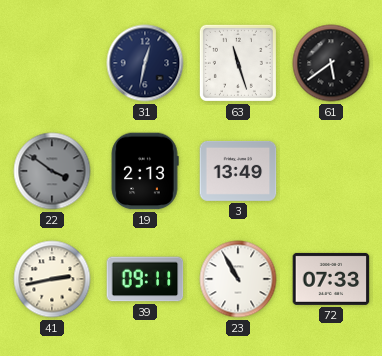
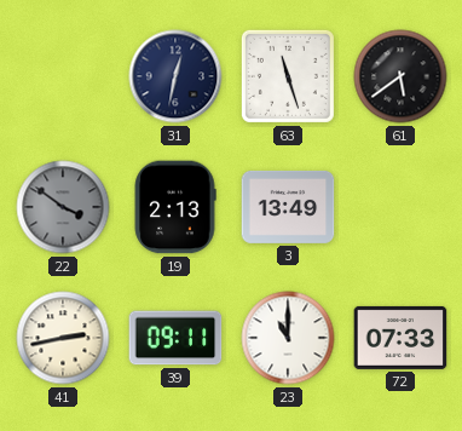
23: 10:55 -> 11:00 (288, 338)
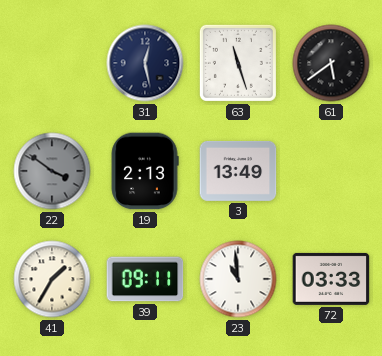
31: 12:32 -> 12:28 (145, 63)
41: 2:43 -> 1:35 (52, 279)
23: 11:00 -> 10:59 (238, 279)
72: 07:33 -> 03:33 (331, 279)
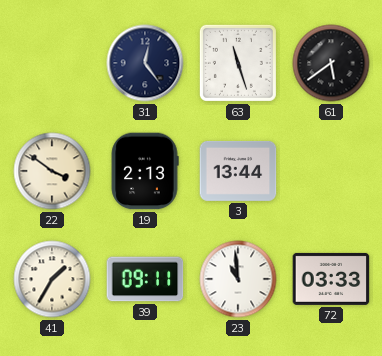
31: 12:28 -> 12:24 (145, 63)
22 dial: grey -> cream (52, 171)
3: 13:49 -> 13:44 (238, 171)
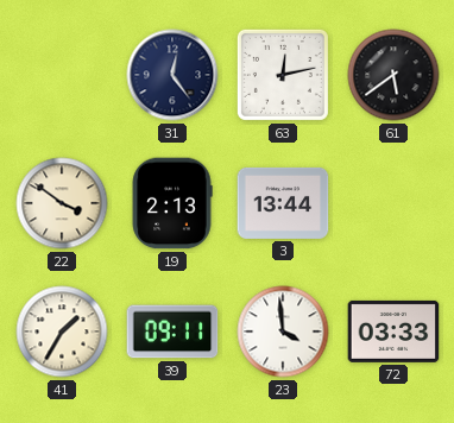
63: 11:27 -> 12:13 (283, 75)
23: 10:59 -> 3:59 (283, 332)
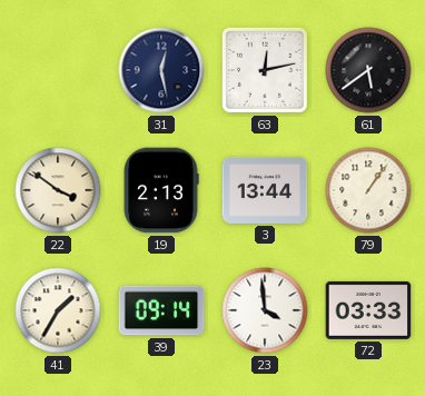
31: 12:24 -> 12:28 (161, 70)
79: none -> 1:06 (368, 190)
39: 09:11 -> 09:14 (161, 310)
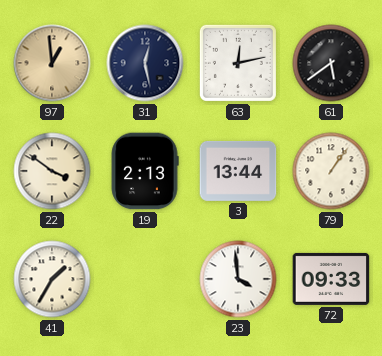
97: none -> 12:59 (52, 63)
39: 09:14 -> none (161, 310)
72: 03:33 -> 09:33 (331, 279)
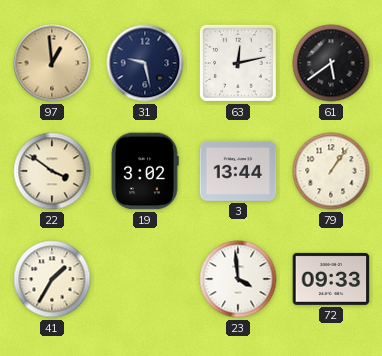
31: 12:28 -> 9:28 (145, 63)
19: 2:13 -> 3:02 (145, 171)
